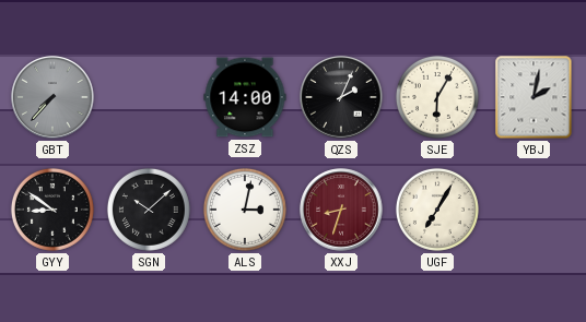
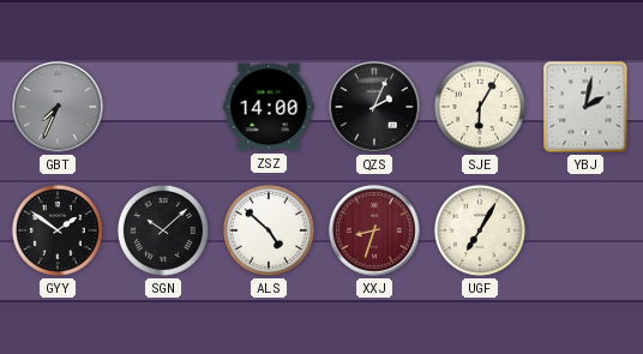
GBT: 7:37 -> 7:34 (58, 107)
GYY: 8:51 -> 1:51 (58, 230)
ALS: 3:02 -> 4:52 (269, 230)
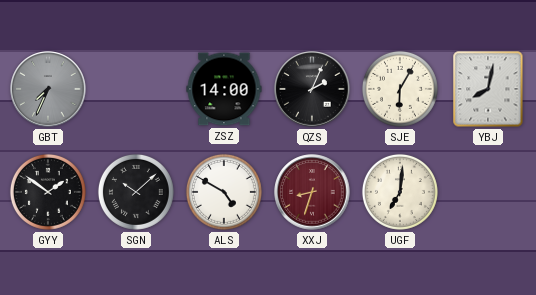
YBJ: 2:02 -> 8:02 (488, 89)
ALS: 4:52 -> 4:50 (224, 192)
UGF: 7:05 -> 7:01 (400, 192)
